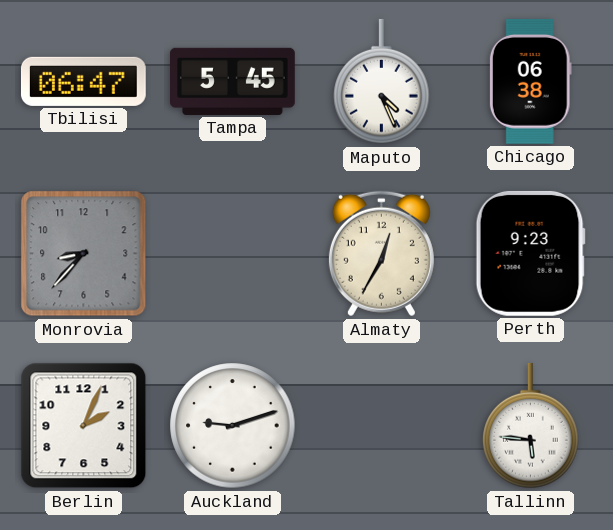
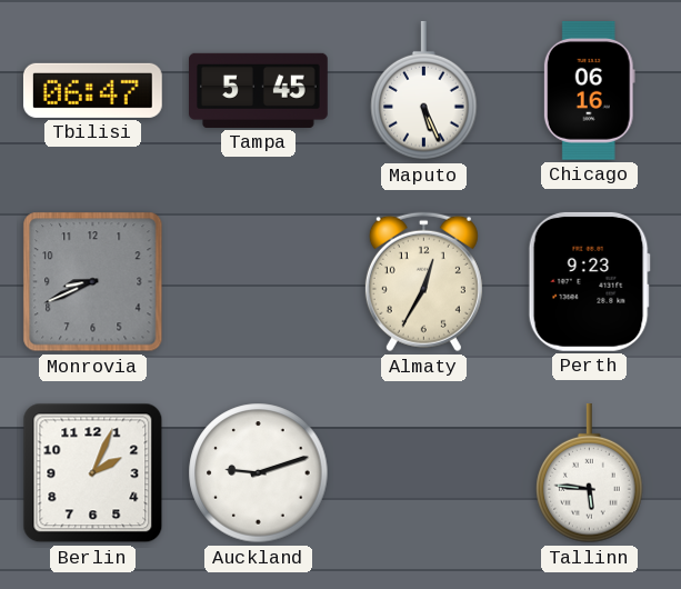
Maputo: 4:26 -> 5:26 (424, 91)
Chicago: 06:38 -> 06:16 (589, 90)
Monrovia: 8:37 -> 8:41 (93, 282)
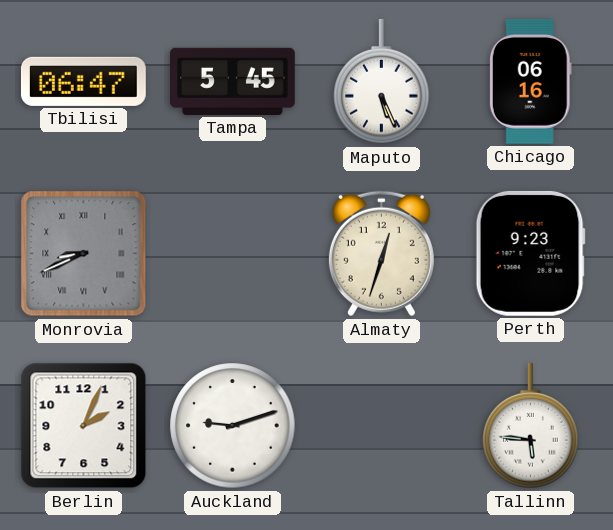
Monrovia numerals: Arabic -> Roman (84, 254)
Almaty: 12:35 -> 12:33 (381, 254)
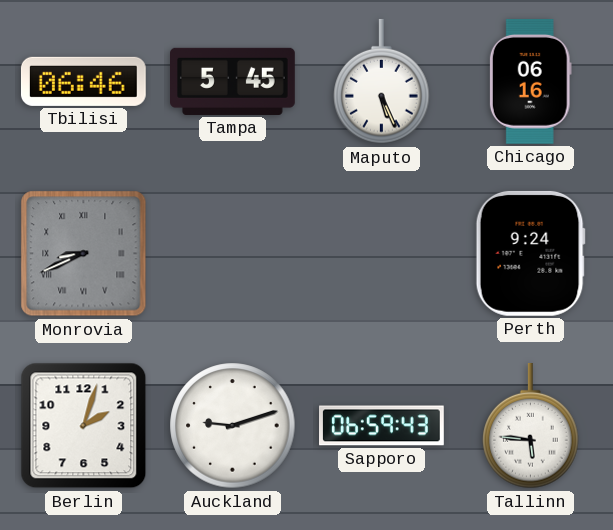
Tbilisi: 06:47 -> 06:46 (83, 81)
Almaty: 12:33 -> none (381, 254)
Perth: 9:23 -> 9:24 (530, 253)
Berlin: 2:04 -> 2:03 (84, 426)
Sapporo: none -> 06:59 (382, 426)
